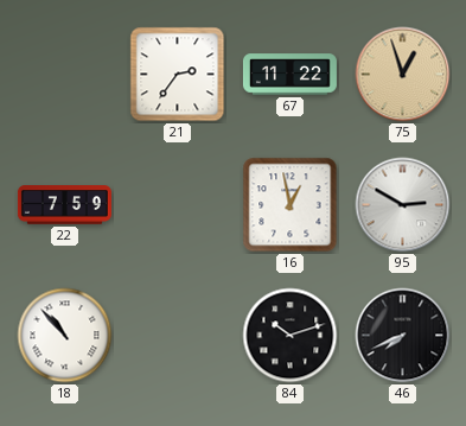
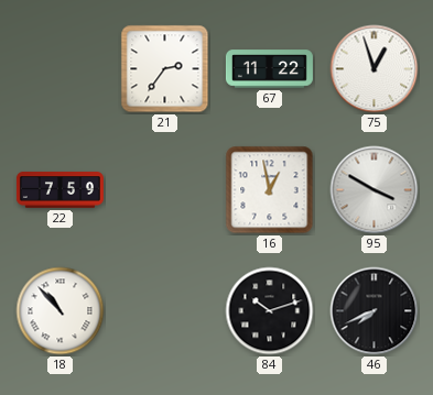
75 dial: champagne -> white (375, 69)
95: 2:50 -> 3:50 (375, 190)
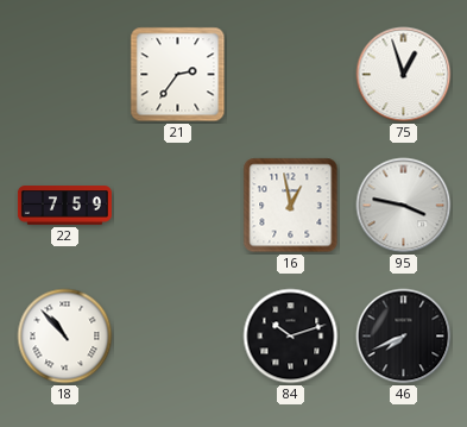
67: 11:22 -> none (269, 69)
95: 3:50 -> 3:47 (404, 206)
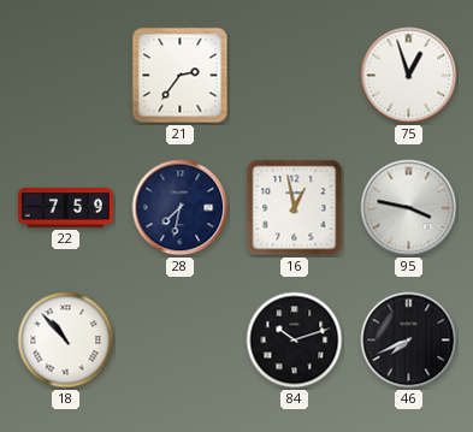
28: none -> 7:32 (181, 208)
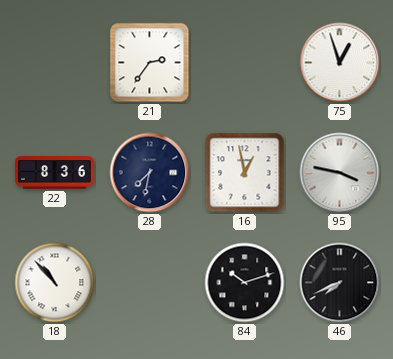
22: 7:59 -> 8:36 (54, 173)
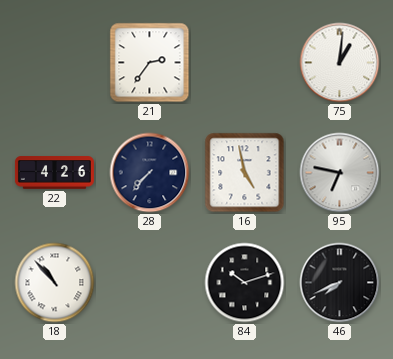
75: 12:57 -> 1:01 (340, 63)
22: 8:36 -> 4:26 (54, 173)
28: 7:32 -> 7:37 (150, 173)
16: 12:58 -> 4:58 (245, 173)
95: 3:47 -> 6:47 (340, 173)
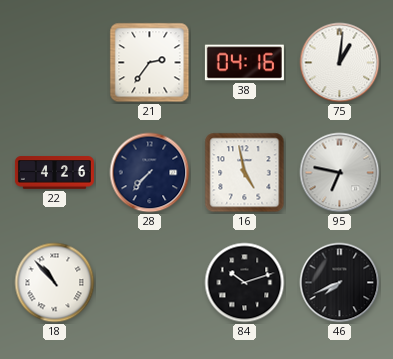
38: none -> 04:16 (244, 63)
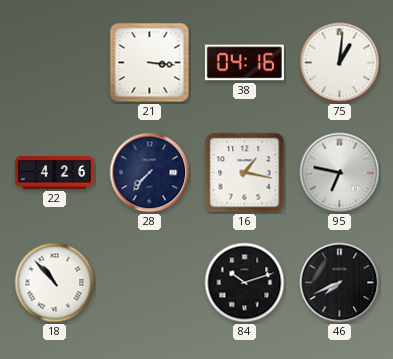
21: 2:36 -> 3:16 (150, 63)
16: 4:58 -> 1:17 (245, 173)
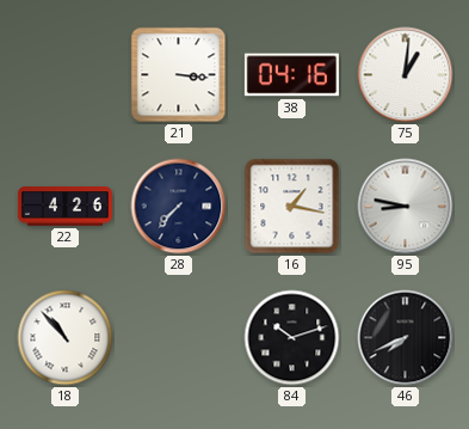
95: 6:47 -> 8:47 (406, 207)
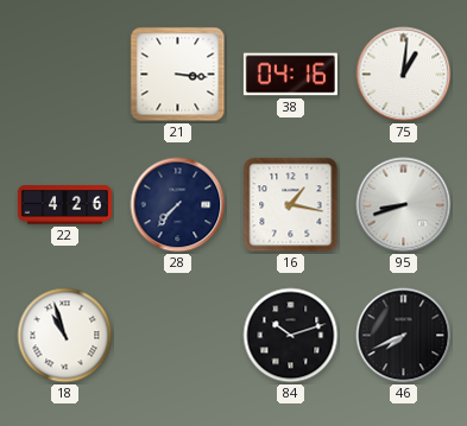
95: 8:47 -> 8:42 (404, 205)
18: 10:53 -> 10:57 (65, 336)
